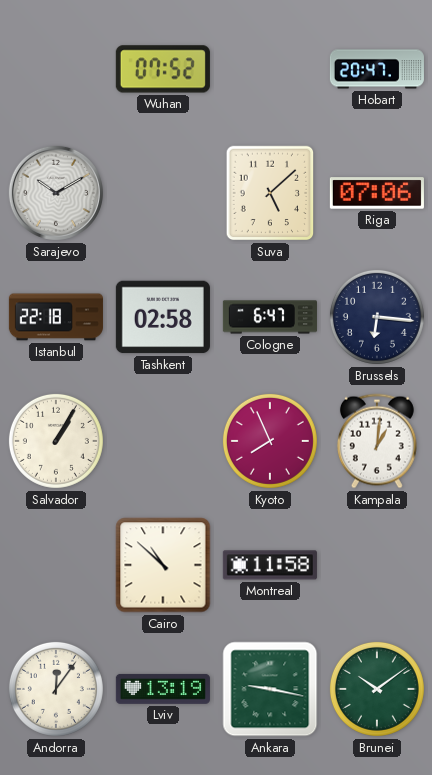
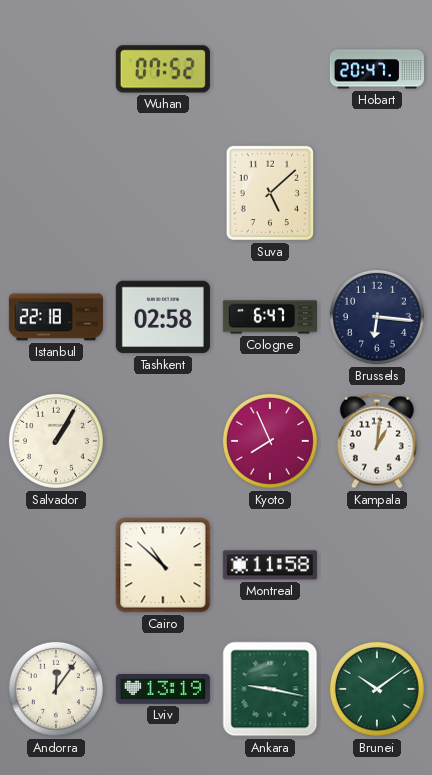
Sarajevo: 10:10 -> none (56, 193)
Riga: 07:06 -> none (377, 193)
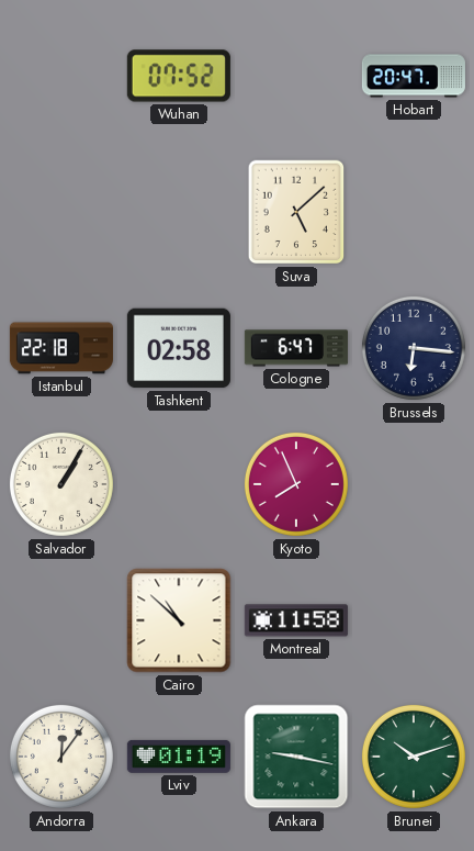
Kampala: 1:01 -> none (377, 441)
Lviv: 13:19 -> 01:19 (179, 757)
Brunei: 10:09 -> 10:12 (414, 757)
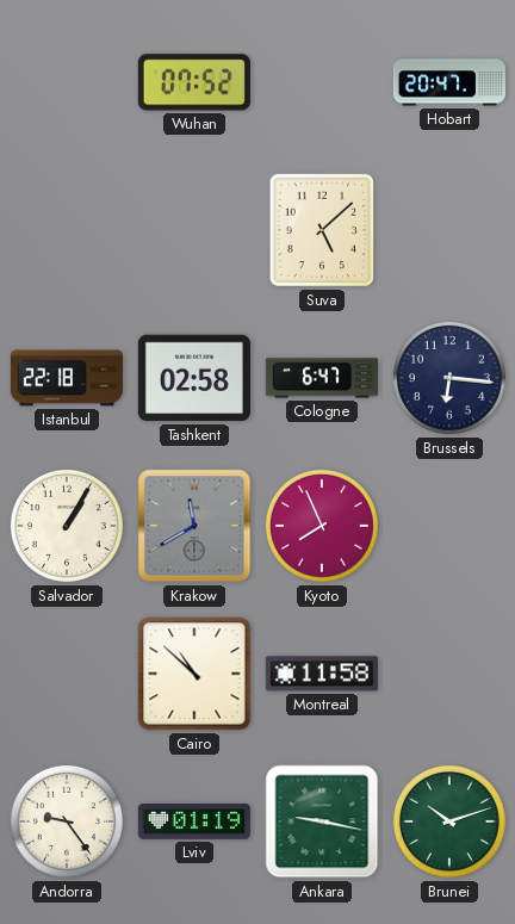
Krakow: none -> 11:40 (194, 526)
Andorra: 12:06 -> 9:24 (67, 821)
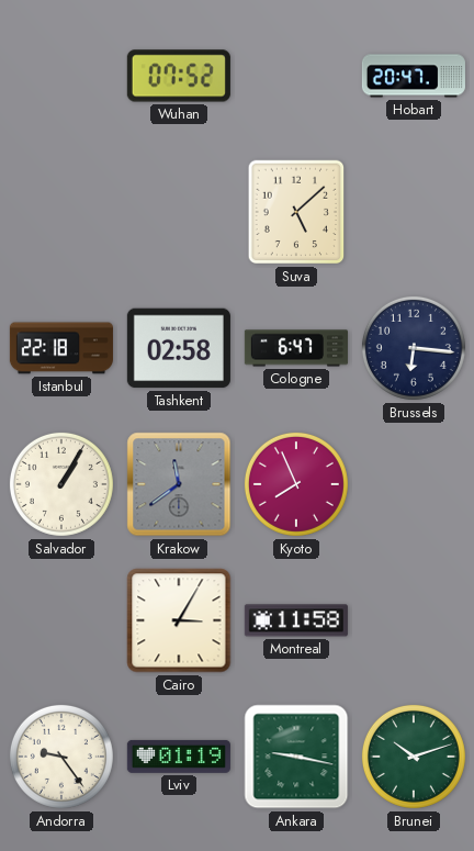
Krakow: 11:40 -> 11:39 (179, 484)
Cairo: 10:52 -> 3:05 (179, 620)
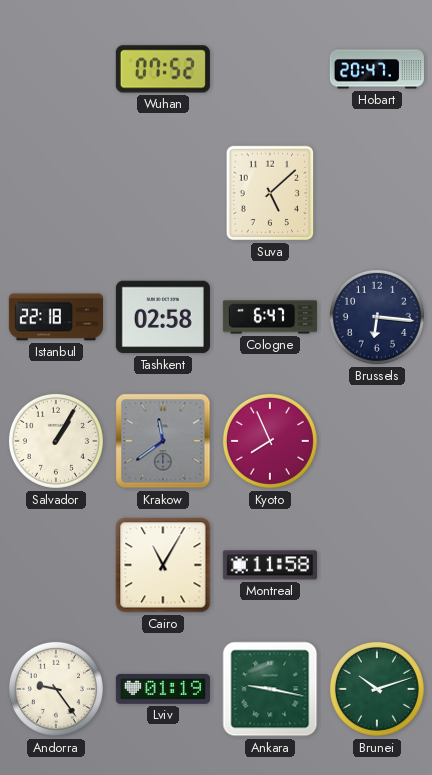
Cairo: 3:05 -> 11:05 (163, 565)
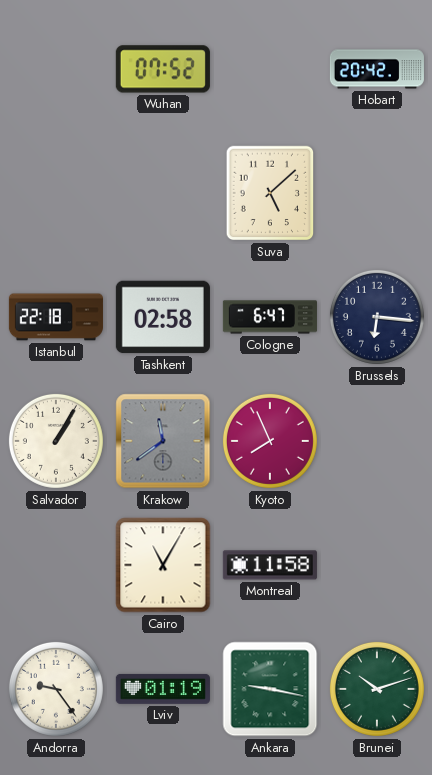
Hobart: 20:47 -> 20:42 (377, 69)
